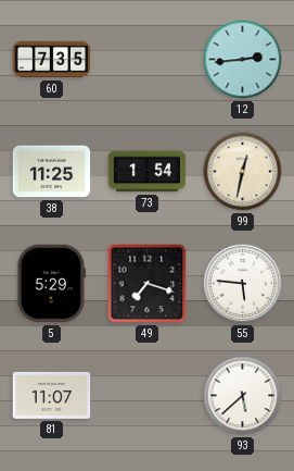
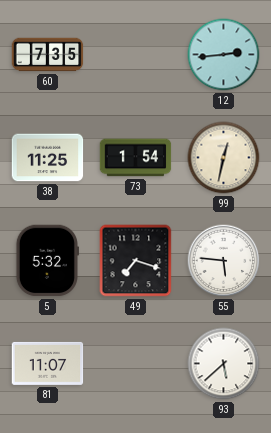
5: 5:29 -> 5:32 (47, 261)
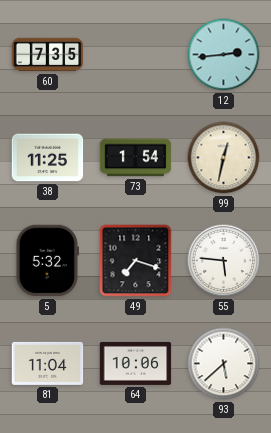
81: 11:07 -> 11:04 (48, 363)
64: none -> 10:06 (136, 363)
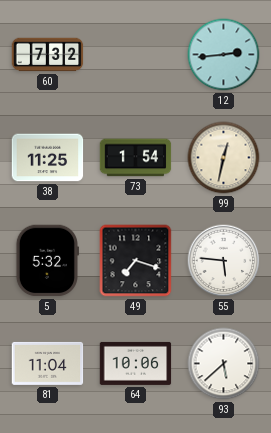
60: 7:35 -> 7:32 (48, 55)
